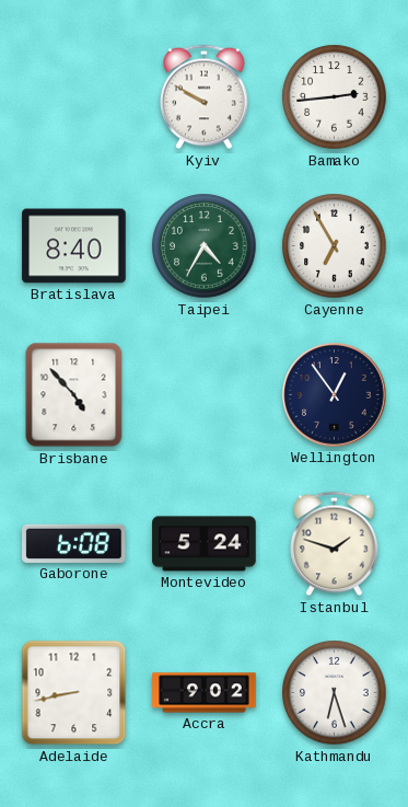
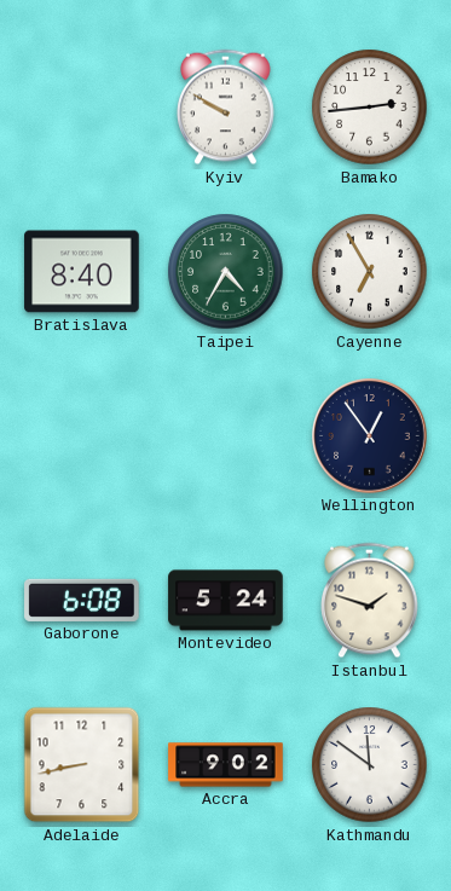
Brisbane: 4:53 -> none (74, 395)
Kathmandu: 6:27 -> 11:51 (370, 765)
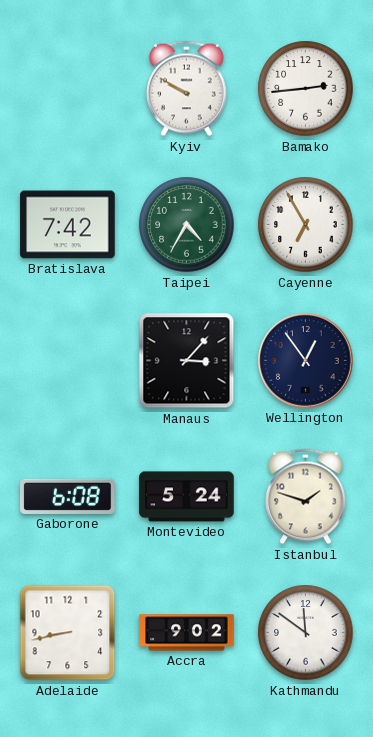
Bratislava: 8:40 -> 7:42 (68, 225)
Manaus: none -> 3:07 (187, 361)
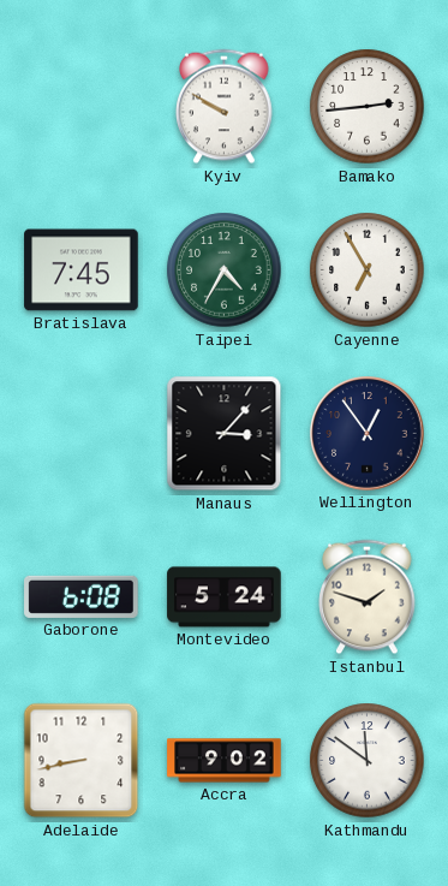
Bratislava: 7:42 -> 7:45 (82, 270)
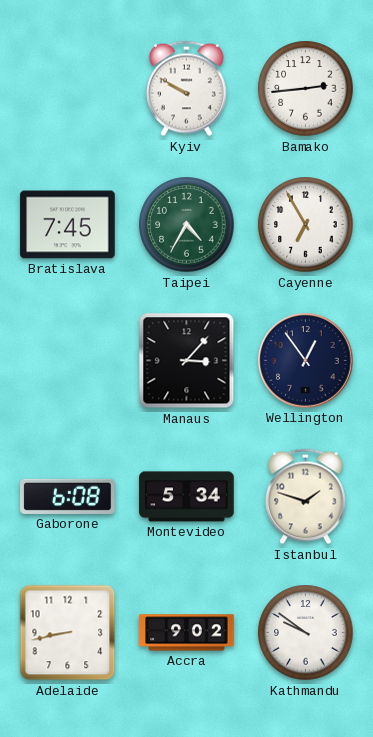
Montevideo: 5:24 -> 5:34 (187, 497)
Kathmandu: 11:51 -> 9:51 (306, 633)
